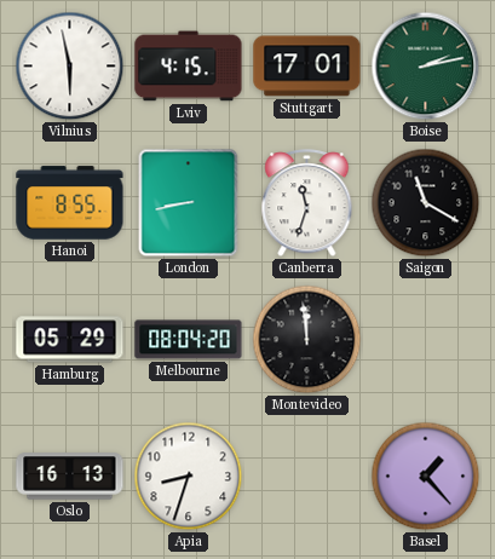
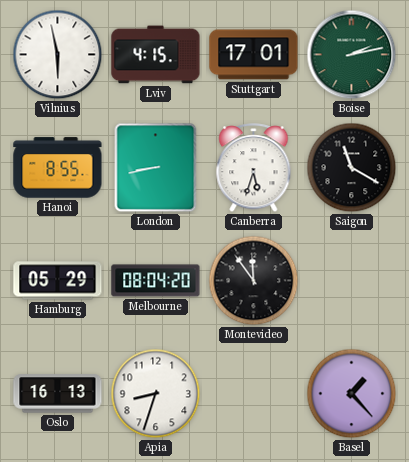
Canberra: 11:33 -> 5:33 (254, 168)
Montevideo: 11:59 -> 11:54 (254, 281)
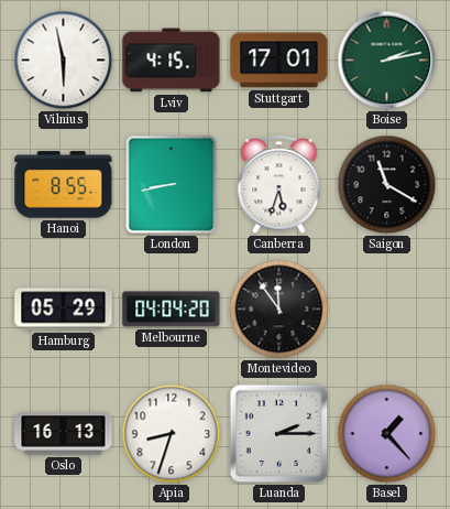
Melbourne: 08:04 -> 04:04 (172, 310)
Luanda: none -> 2:15 (279, 434)
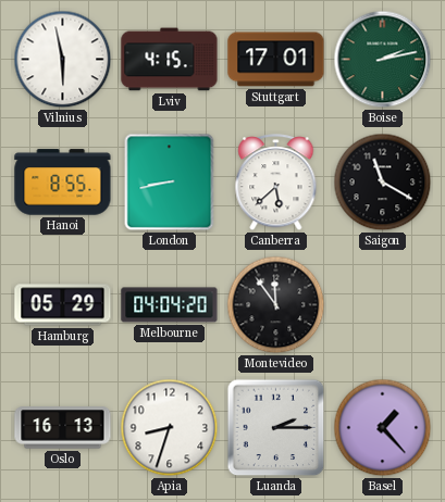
Canberra: 5:33 -> 5:38 (276, 183)
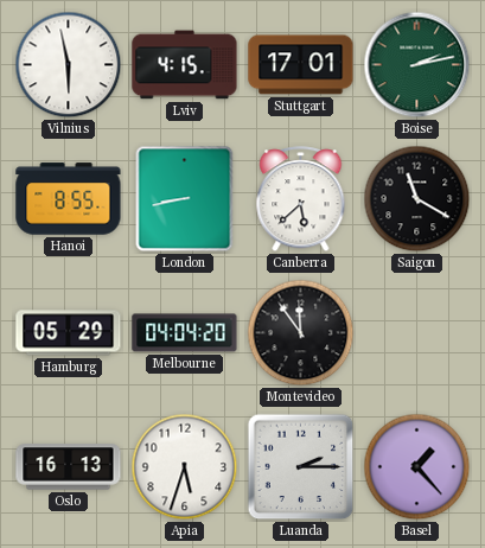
Apia: 8:33 -> 5:33 (185, 467)
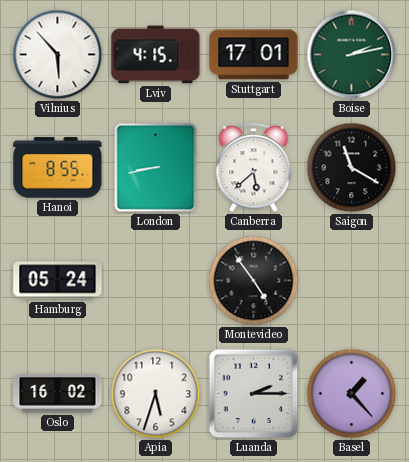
Vilnius: 5:58 -> 5:53 (58, 55)
Hamburg: 05:29 -> 05:24 (58, 281)
Melbourne: 04:04 -> none (185, 333)
Montevideo: 11:54 -> 4:54 (254, 281)
Oslo: 16:13 -> 16:02 (58, 394)
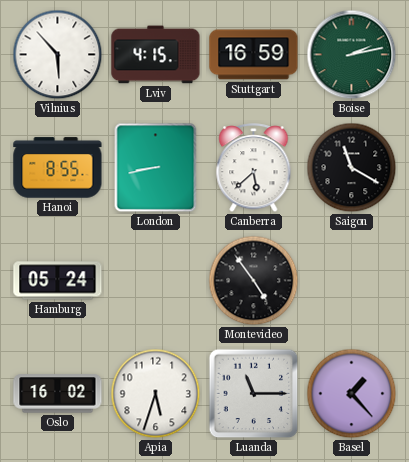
Stuttgart: 17:01 -> 16:59 (254, 55)
Luanda: 2:15 -> 11:15 (254, 394)
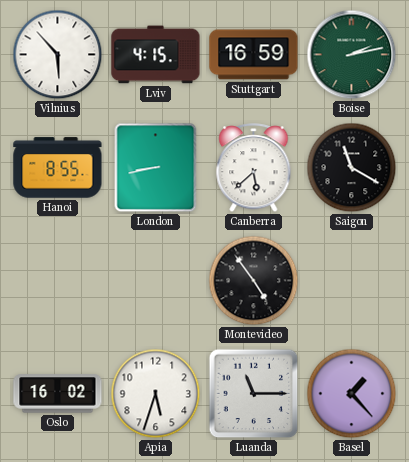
Hamburg: 05:24 -> none (58, 281)
